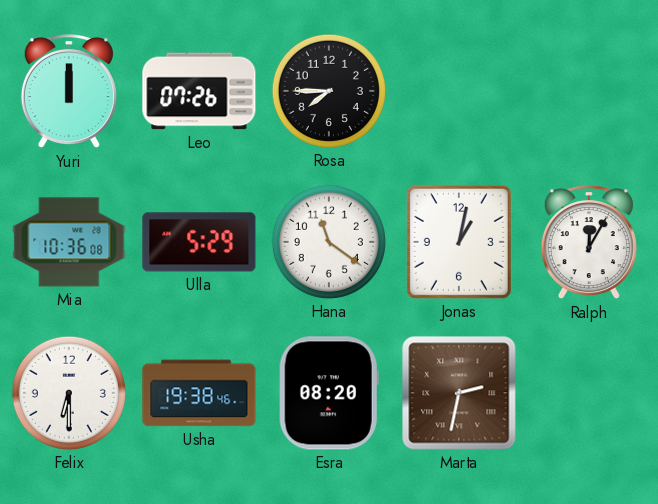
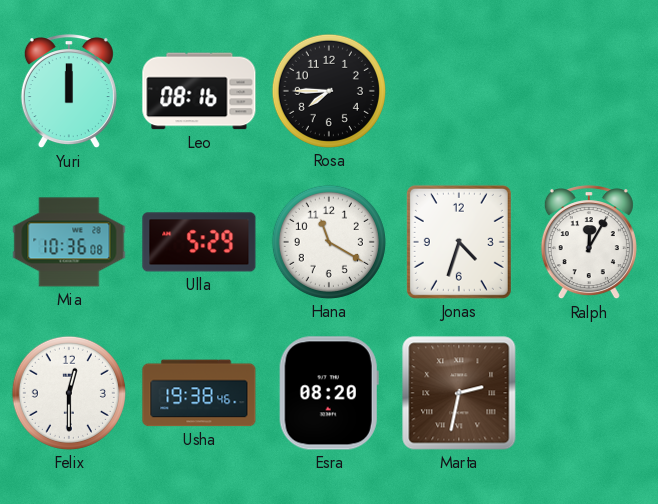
Leo: 07:26 -> 08:16 (199, 91)
Hana: 11:21 -> 11:20 (329, 242)
Jonas: 1:02 -> 4:33 (459, 242)
Felix: 6:30 -> 12:30 (69, 393)
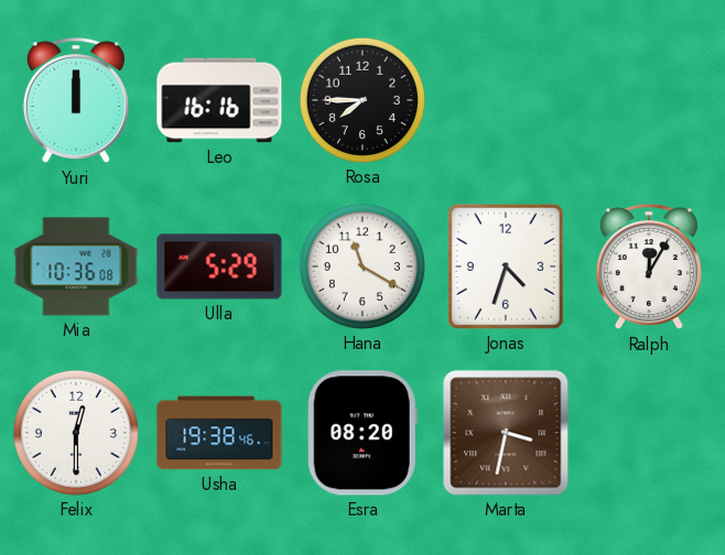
Leo: 08:16 -> 16:16 (219, 100)
Marta: 2:32 -> 3:32 (506, 433)
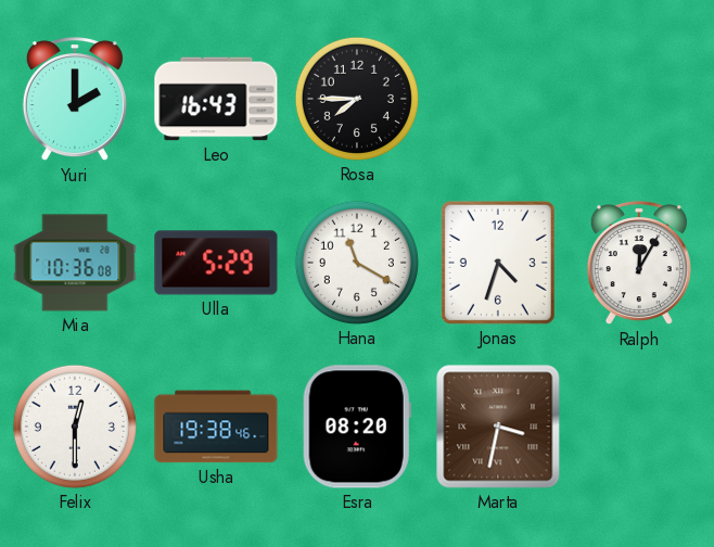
Yuri: 12:00 -> 2:00 (75, 100)
Leo: 16:16 -> 16:43 (216, 99)
